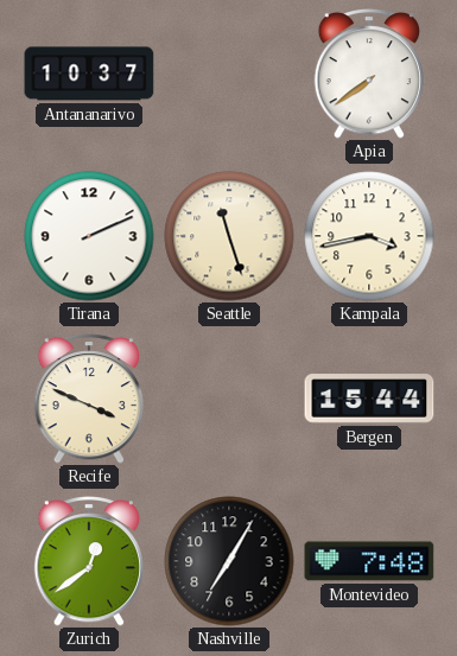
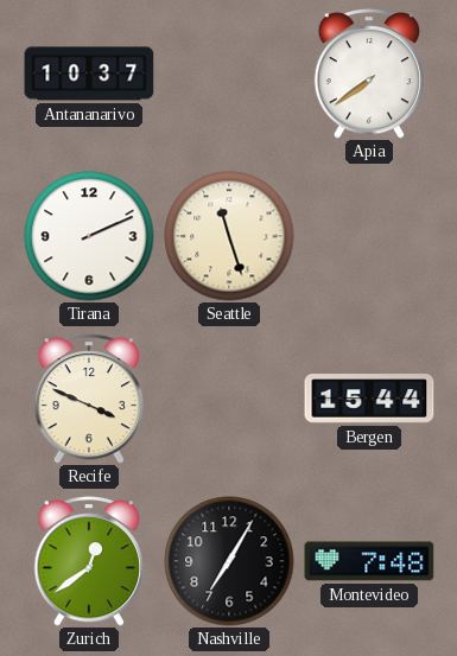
Kampala: 3:43 -> none (369, 236)
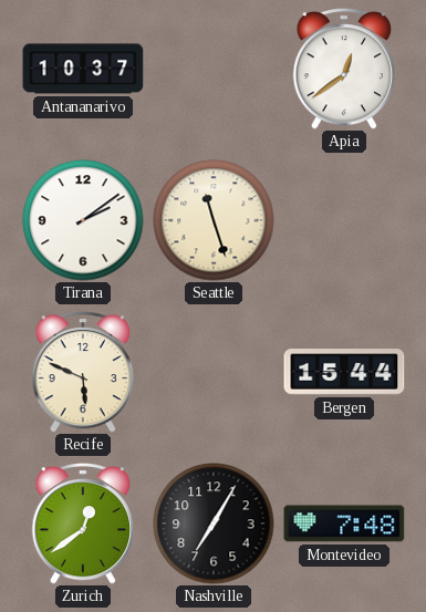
Apia: 7:39 -> 12:39 (343, 70)
Tirana: 2:11 -> 2:09 (83, 220)
Recife: 3:49 -> 5:49 (82, 373)
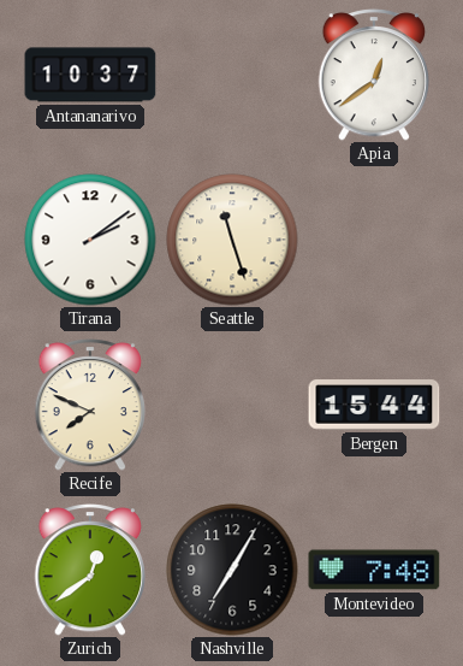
Recife: 5:49 -> 7:49 (89, 406)
